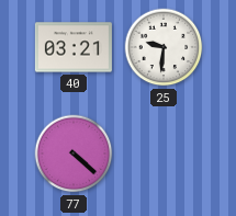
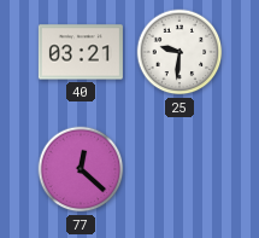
77: 4:22 -> 12:22 (81, 169)
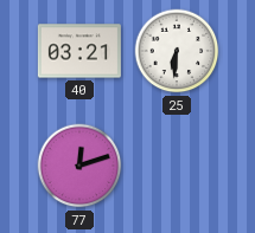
25: 9:31 -> 6:31 (177, 51)
77: 12:22 -> 12:12 (79, 166)
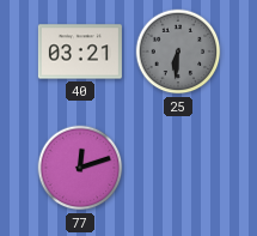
25 dial: white -> grey (178, 52)
